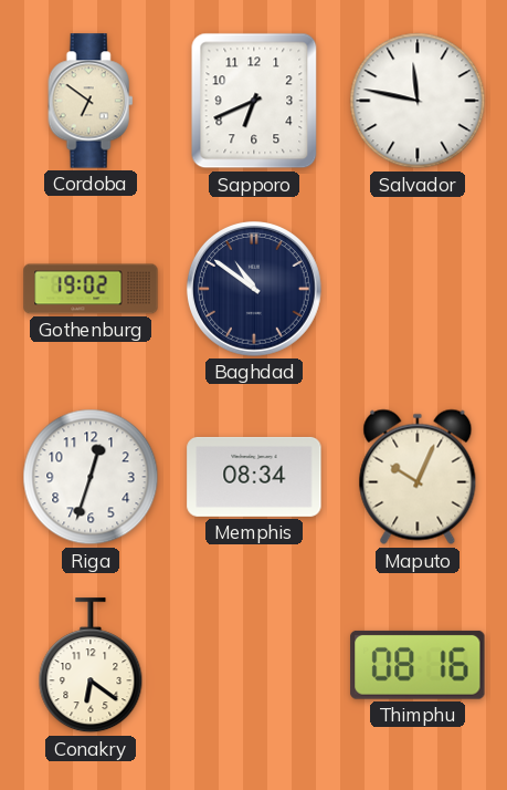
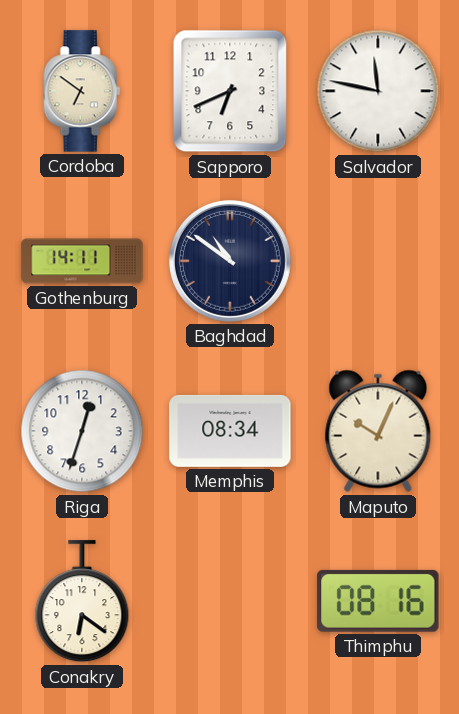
Gothenburg: 19:02 -> 14:11 (82, 261)
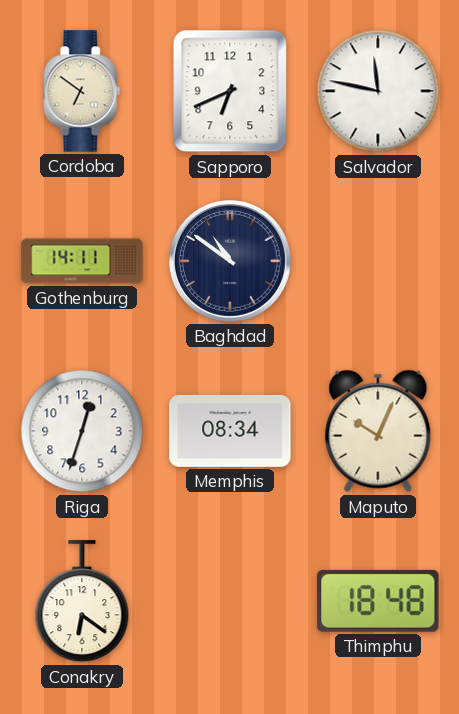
Thimphu: 08:16 -> 18:48 (378, 601)
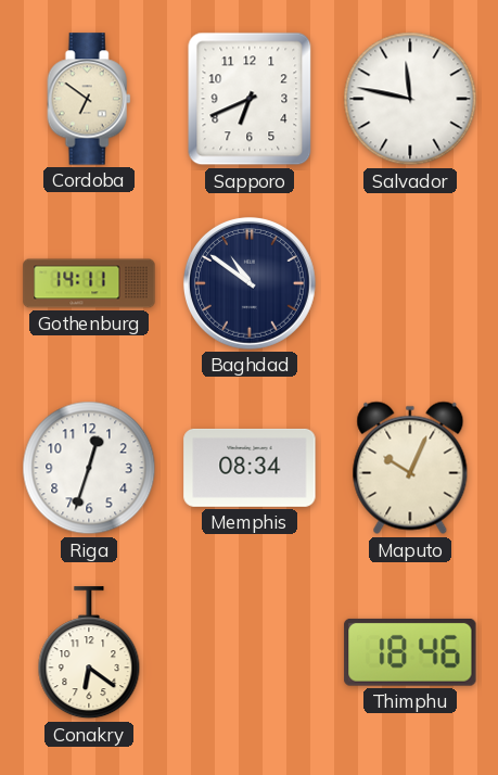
Thimphu: 18:48 -> 18:46 (410, 652)
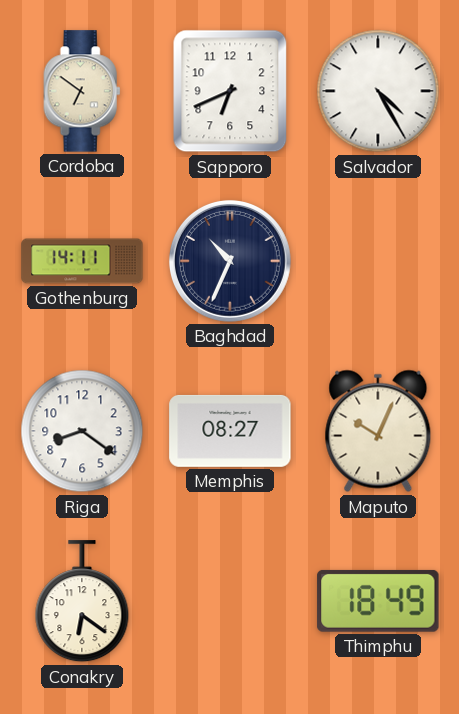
Salvador: 11:47 -> 4:25 (378, 91)
Baghdad: 10:51 -> 10:34 (230, 261)
Riga: 12:33 -> 8:21 (82, 431)
Memphis: 08:34 -> 08:27 (230, 431)
Thimphu: 18:46 -> 18:49 (378, 601)
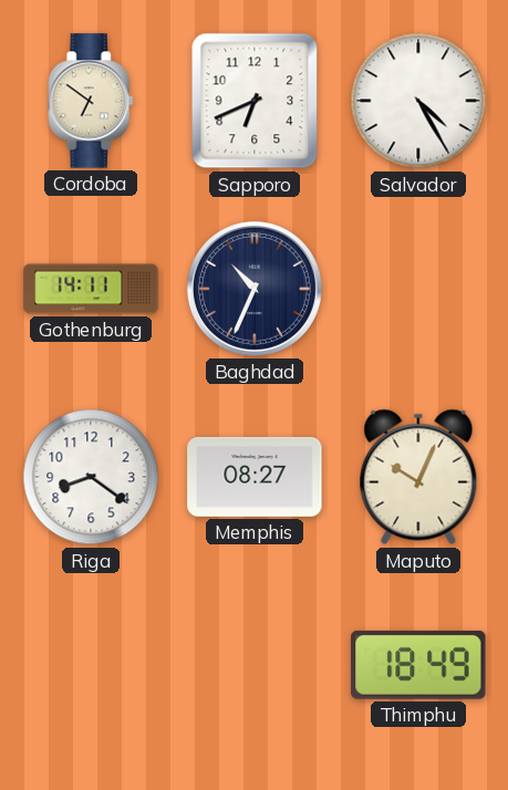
Conakry: 6:21 -> none (82, 602)
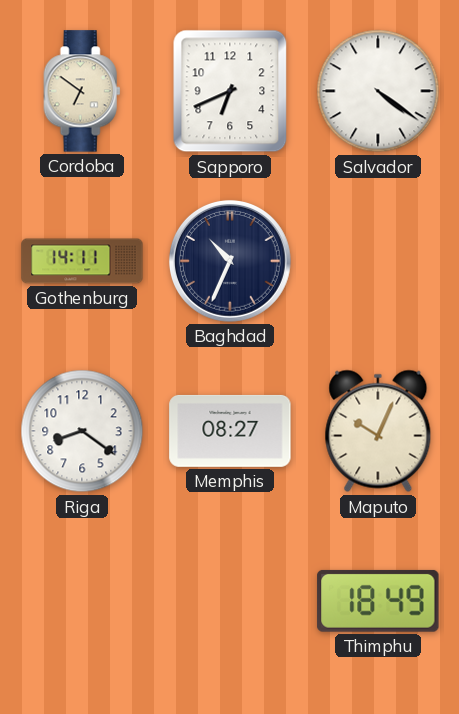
Salvador: 4:25 -> 4:21 (378, 91)
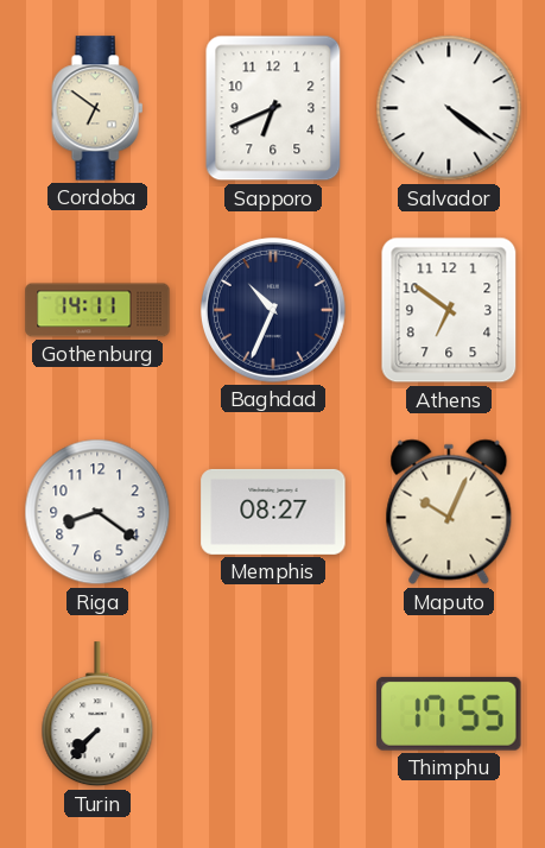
Athens: none -> 6:51 (449, 310)
Turin: none -> 7:37 (97, 715)
Thimphu: 18:49 -> 17:55 (449, 714)
